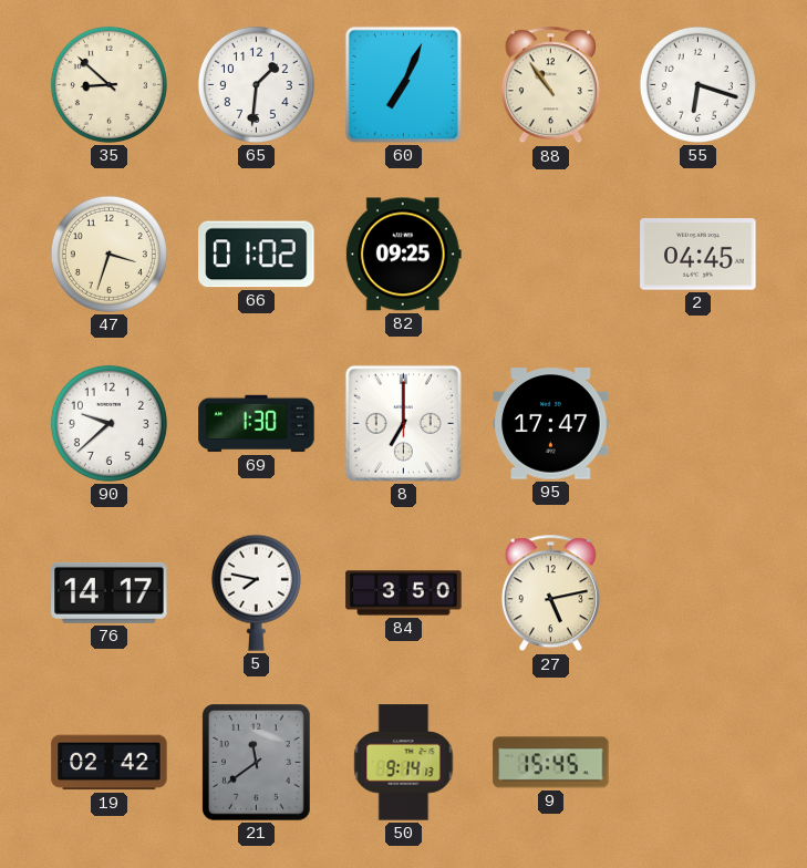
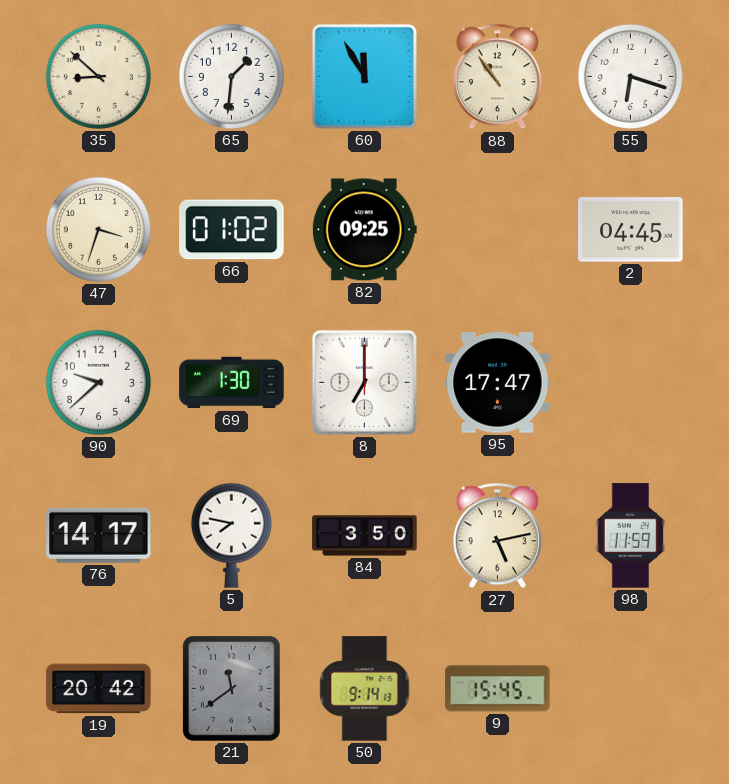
60: 7:04 -> 11:55 (364, 76)
98: none -> 11:59 (631, 536)
19: 02:42 -> 20:42 (99, 689)
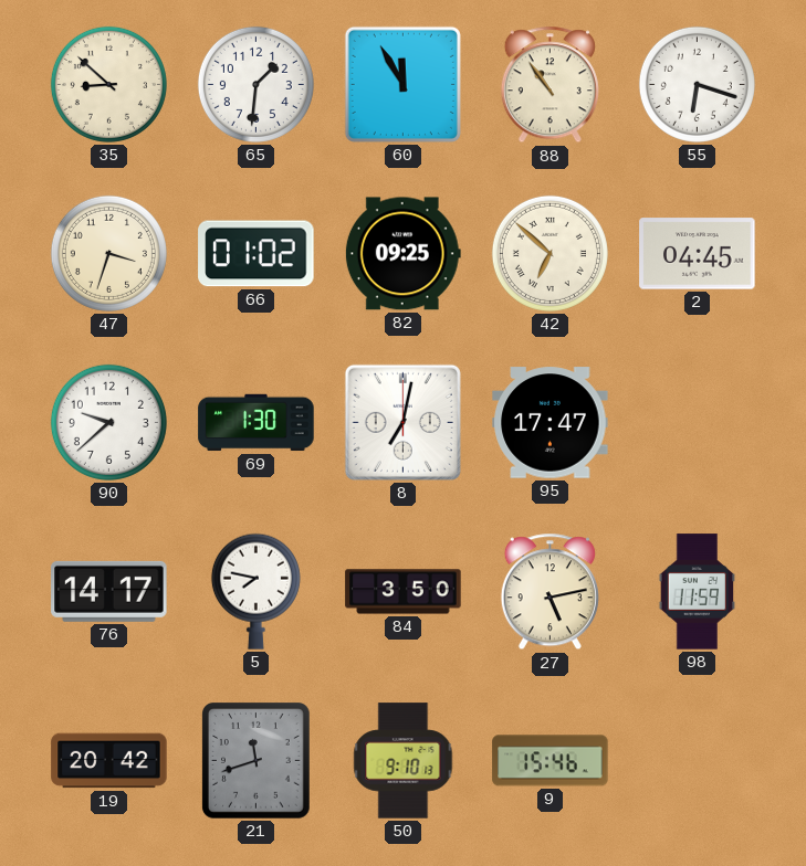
42: none -> 6:52 (549, 253)
8: 7:00 -> 7:02 (402, 422)
21: 11:39 -> 11:42 (257, 761)
50: 9:14 -> 9:10 (404, 761)
9: 15:45 -> 15:46 (551, 761)
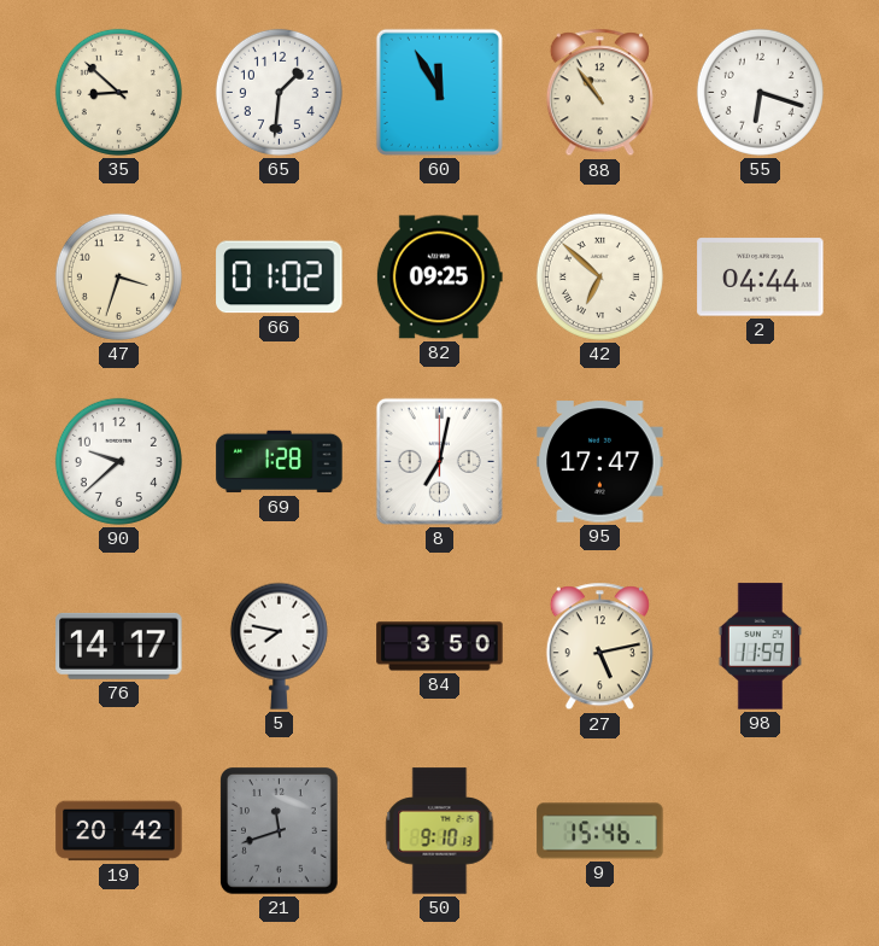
2: 04:45 -> 04:44 (761, 278)
69: 1:30 -> 1:28 (280, 462)
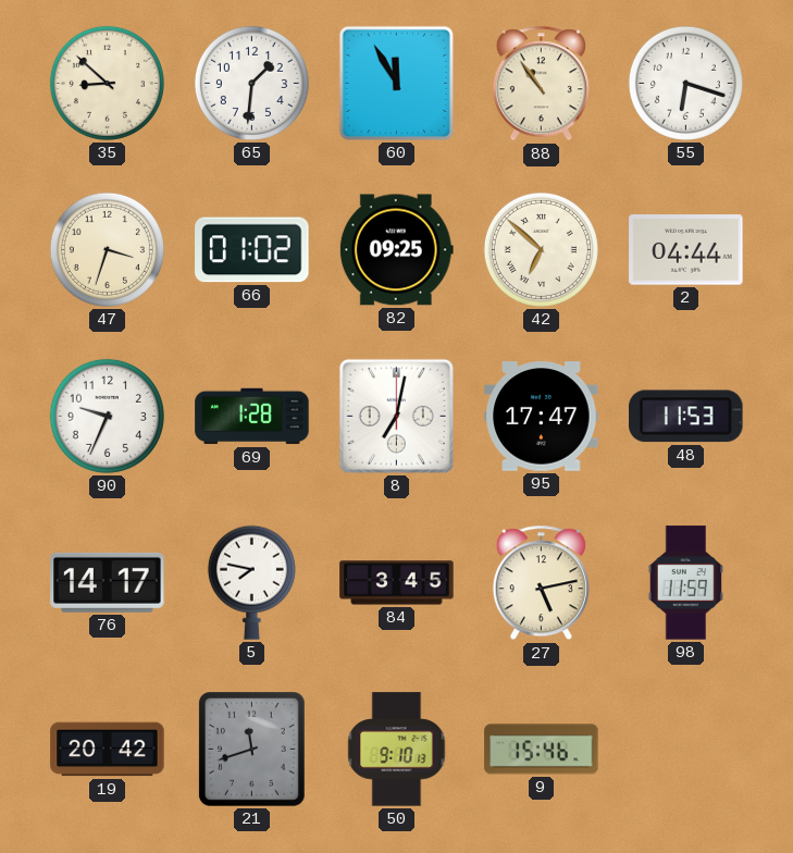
90: 9:38 -> 9:34 (107, 416)
48: none -> 11:53 (686, 417)
84: 3:50 -> 3:45 (397, 583)
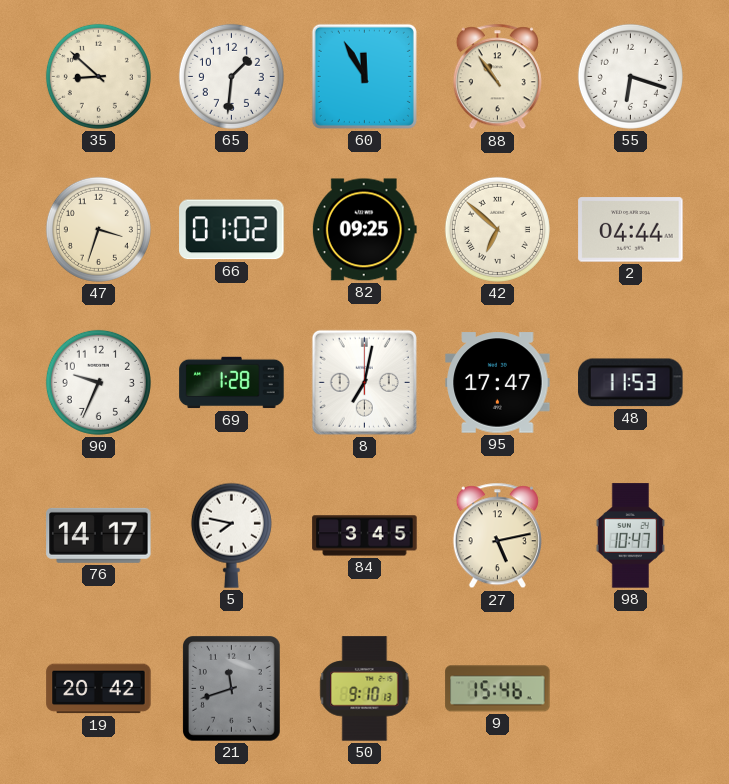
98: 11:59 -> 10:47 (631, 536)
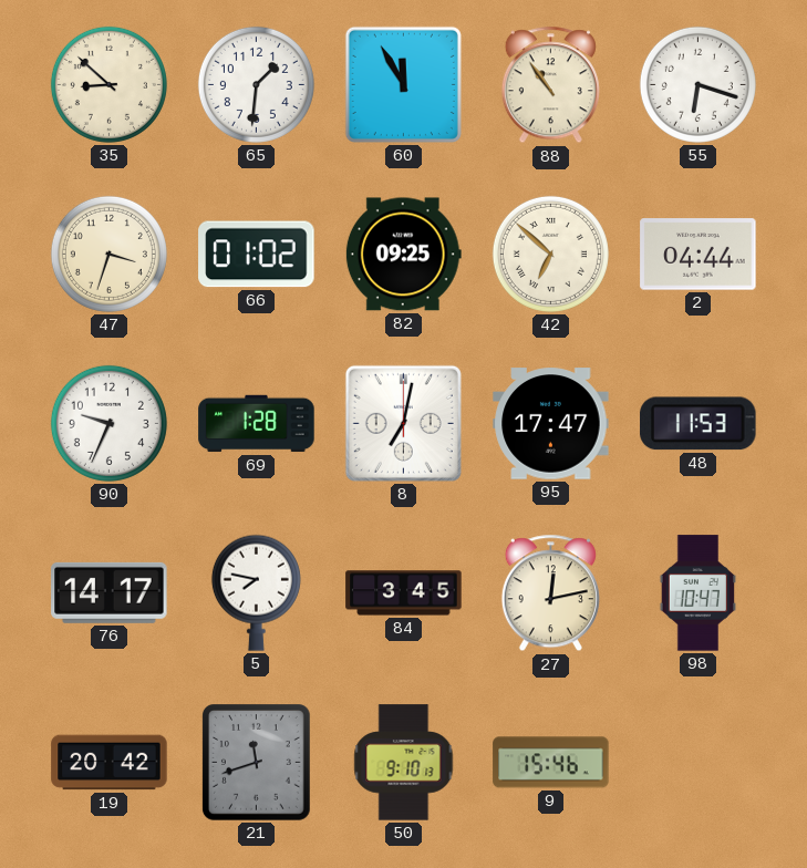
27: 5:13 -> 12:13 (550, 593)
